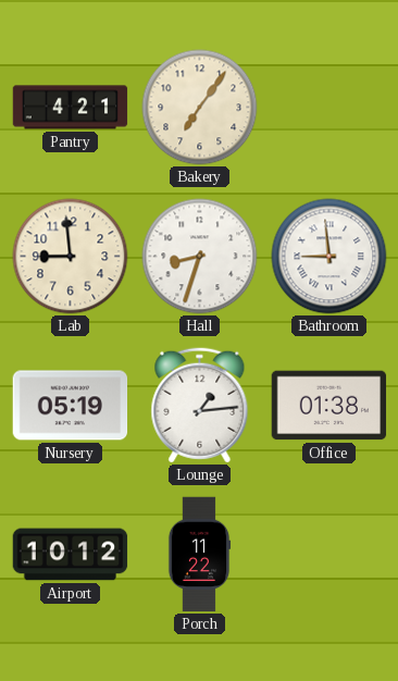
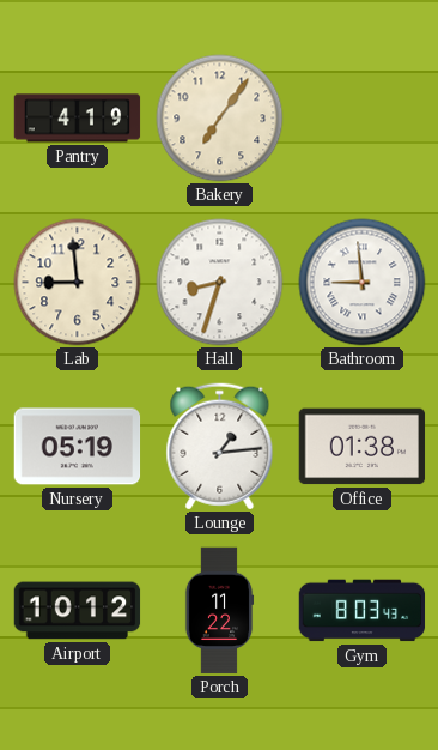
Pantry: 4:21 -> 4:19 (78, 119)
Gym: none -> 8:03 (363, 611)
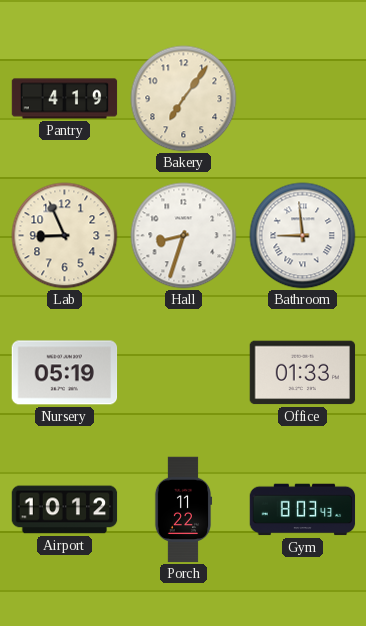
Lab: 8:59 -> 8:56 (65, 236)
Lounge: 1:14 -> none (220, 447)
Office: 01:38 -> 01:33 (303, 373)
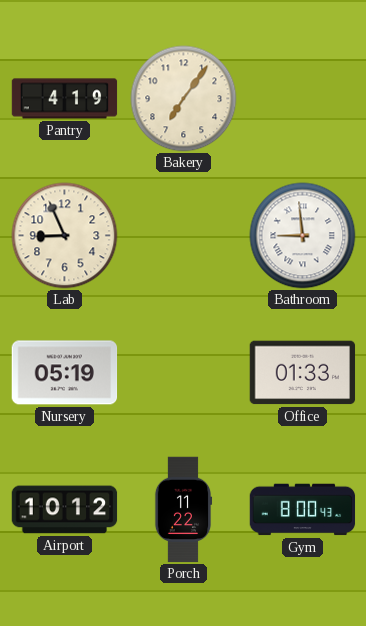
Hall: 8:33 -> none (184, 236)
Gym: 8:03 -> 8:00 (303, 510)
